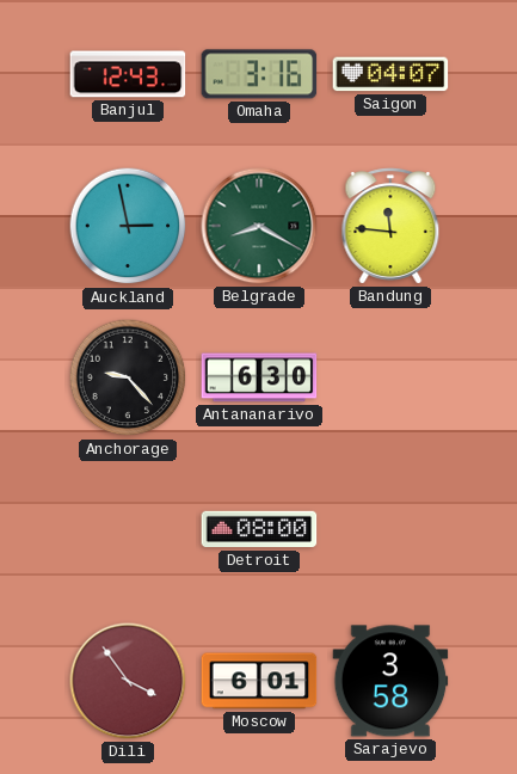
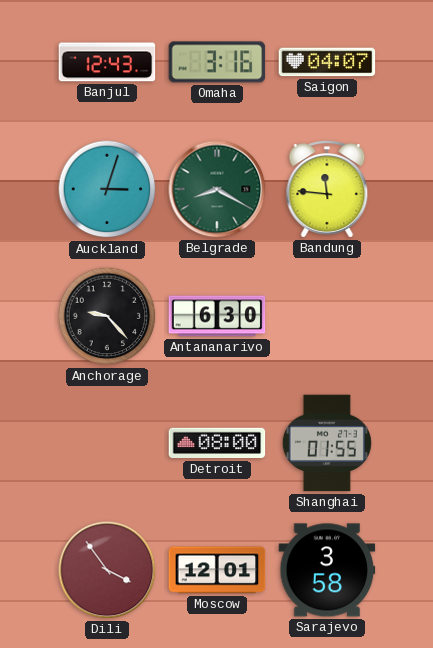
Auckland: 2:58 -> 3:03 (107, 189)
Shanghai: none -> 01:55 (327, 443)
Moscow: 6:01 -> 12:01 (217, 570)
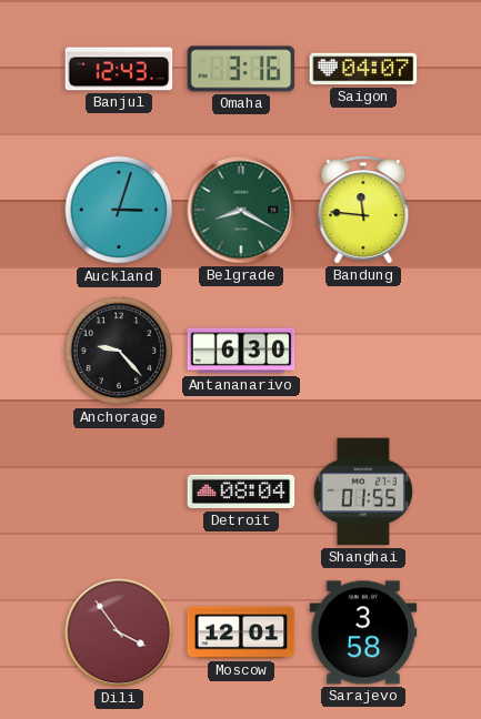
Detroit: 08:00 -> 08:04 (241, 492)
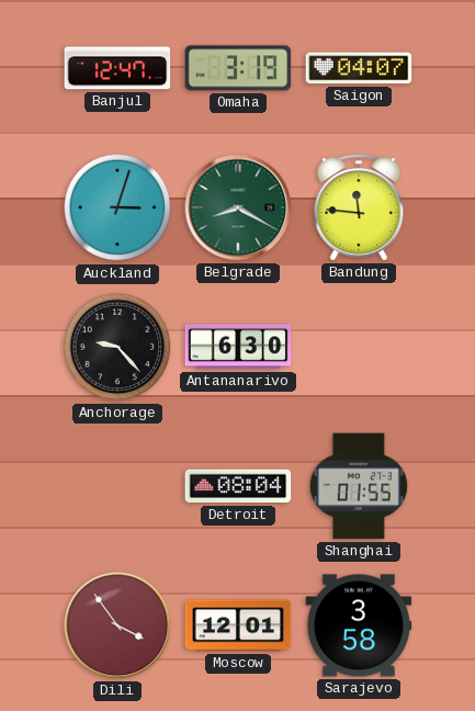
Banjul: 12:43 -> 12:47 (117, 68)
Omaha: 3:16 -> 3:19 (238, 68)
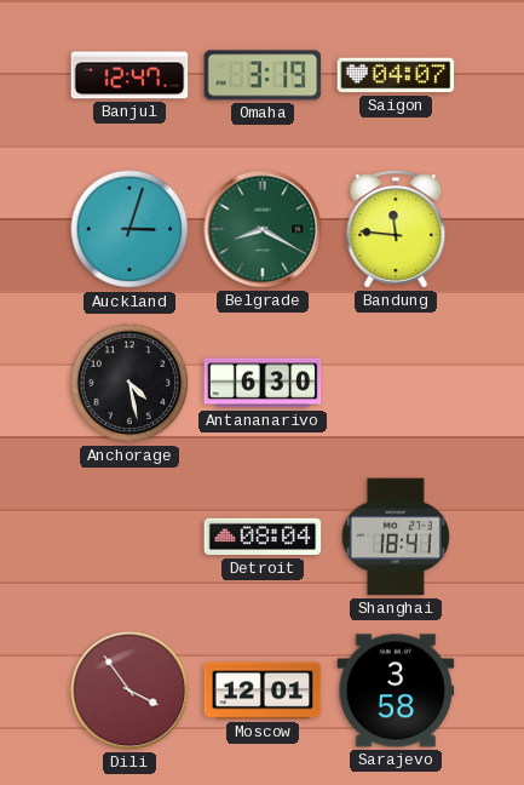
Anchorage: 9:23 -> 4:28 (129, 383)
Shanghai: 01:55 -> 18:41 (396, 537)
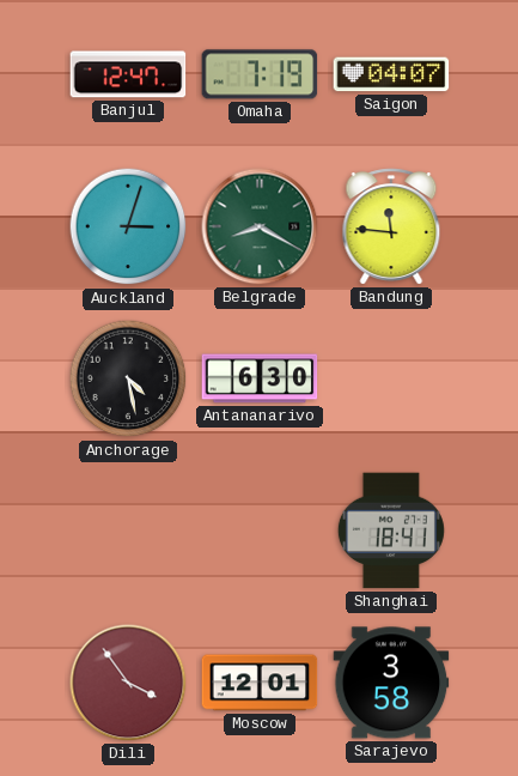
Omaha: 3:19 -> 7:19 (260, 74)
Detroit: 08:04 -> none (263, 537)
